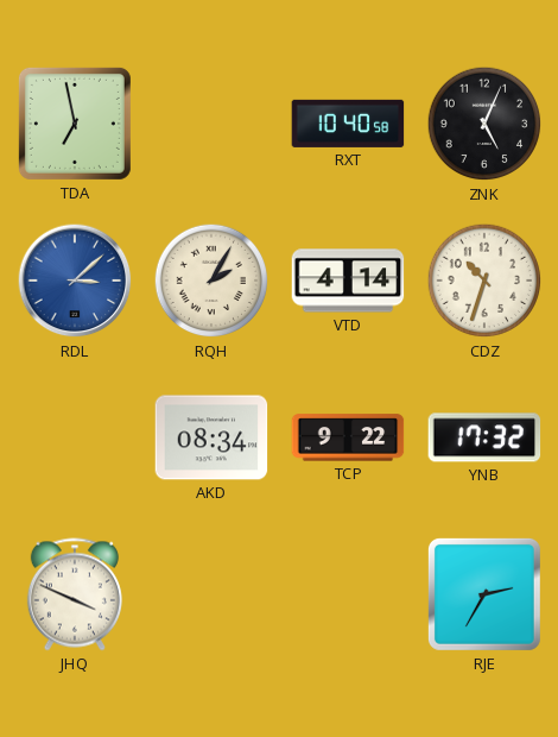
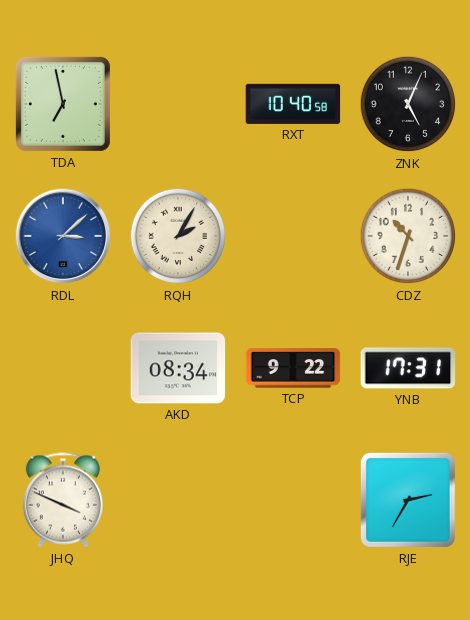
VTD: 4:14 -> none (348, 281)
YNB: 17:32 -> 17:31 (408, 368)
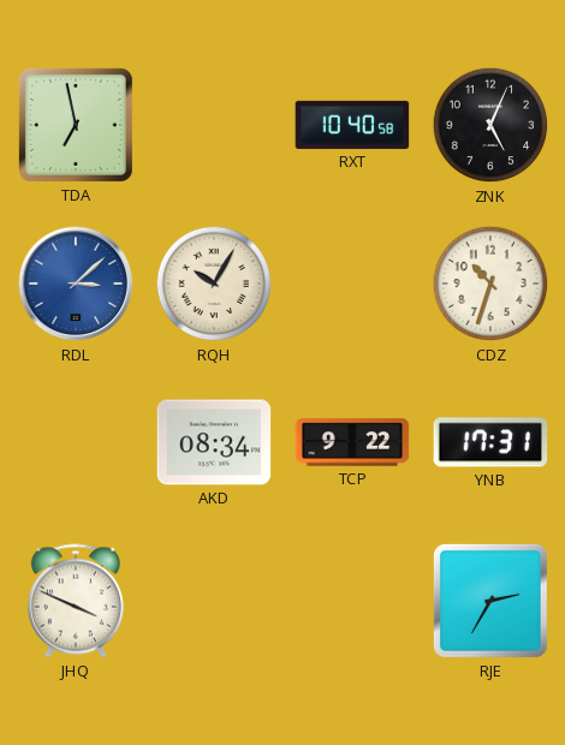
RQH: 2:05 -> 10:05 (214, 284)
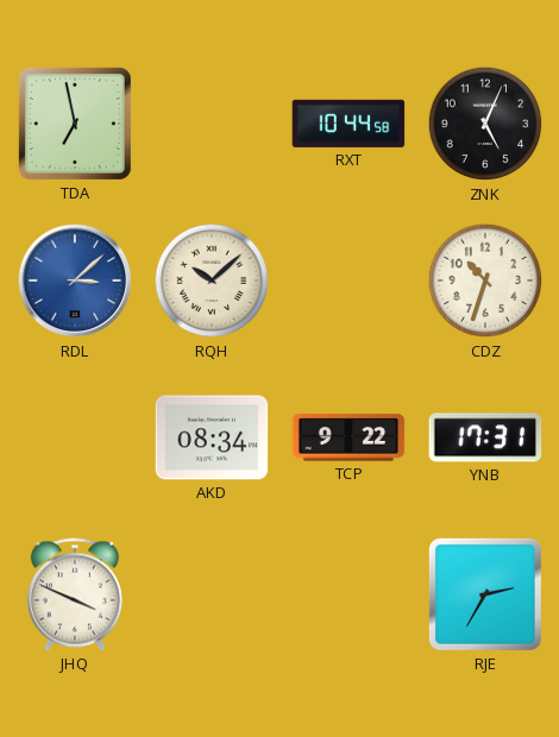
RXT: 10:40 -> 10:44 (348, 124)
RQH: 10:05 -> 10:08 (212, 281)
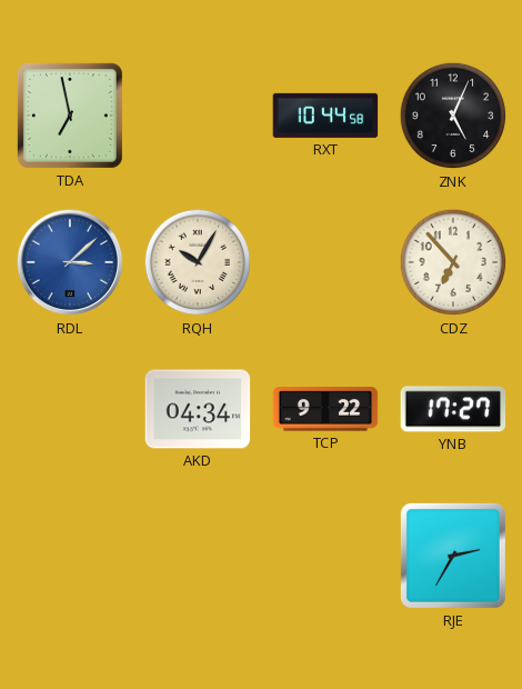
RQH: 10:08 -> 10:05 (198, 262)
CDZ: 10:33 -> 6:53 (453, 262)
AKD: 08:34 -> 04:34 (198, 409)
YNB: 17:31 -> 17:27 (453, 409)
JHQ: 3:49 -> none (75, 594)
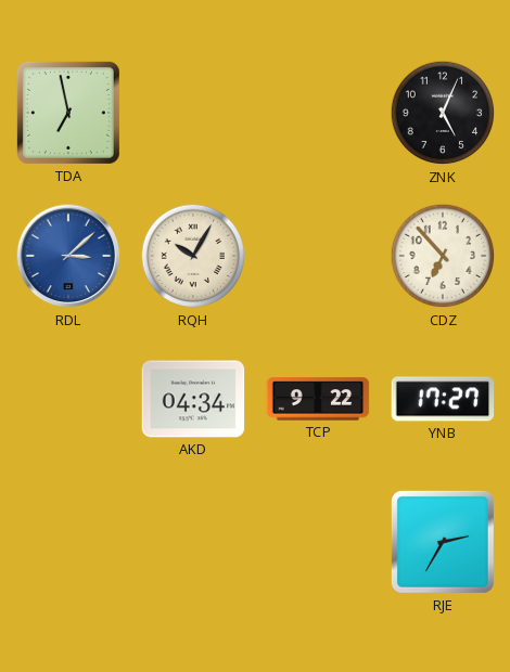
RXT: 10:44 -> none (325, 116)
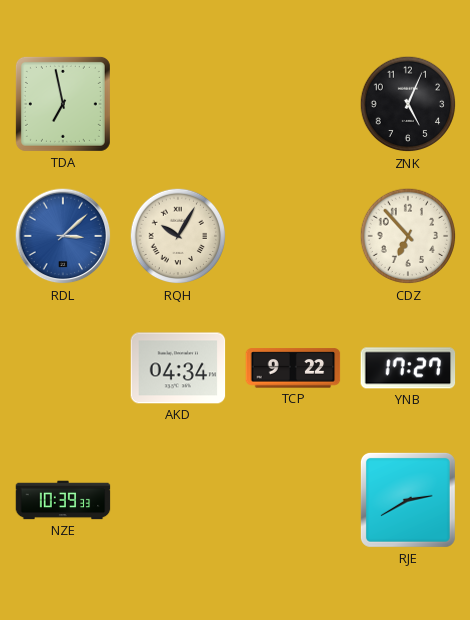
NZE: none -> 10:39 (63, 500)
RJE: 2:35 -> 2:40 (408, 500)
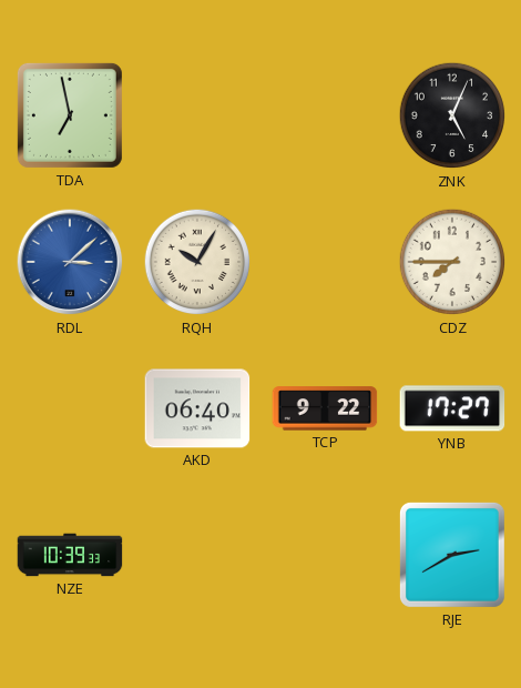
CDZ: 6:53 -> 7:45 (452, 262)
AKD: 04:34 -> 06:40 (197, 408)
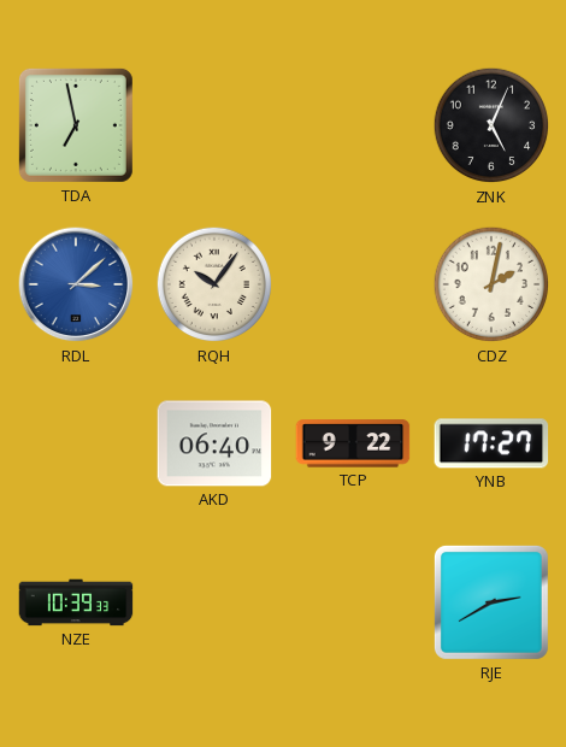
RQH: 10:05 -> 10:06 (214, 284)
CDZ: 7:45 -> 2:02 (491, 284)
